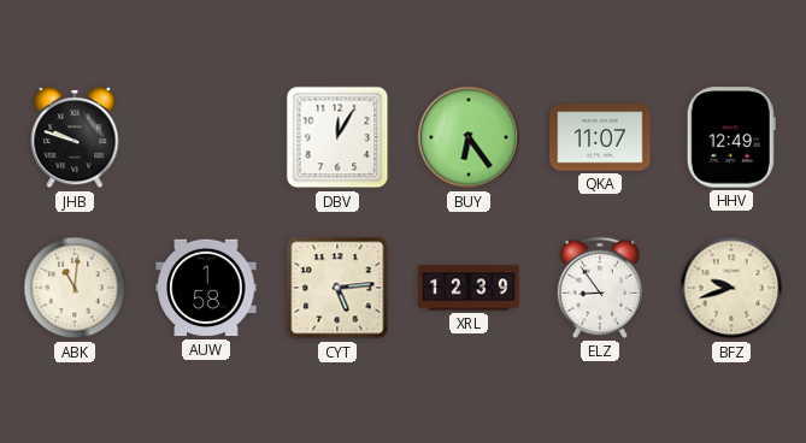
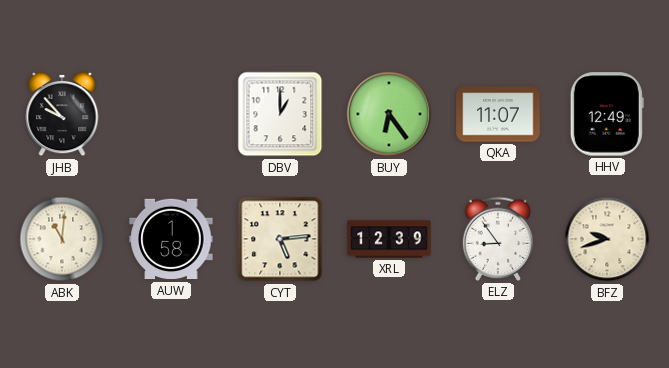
JHB: 9:48 -> 9:53 (62, 114)
DBV: 12:05 -> 1:00 (280, 114)
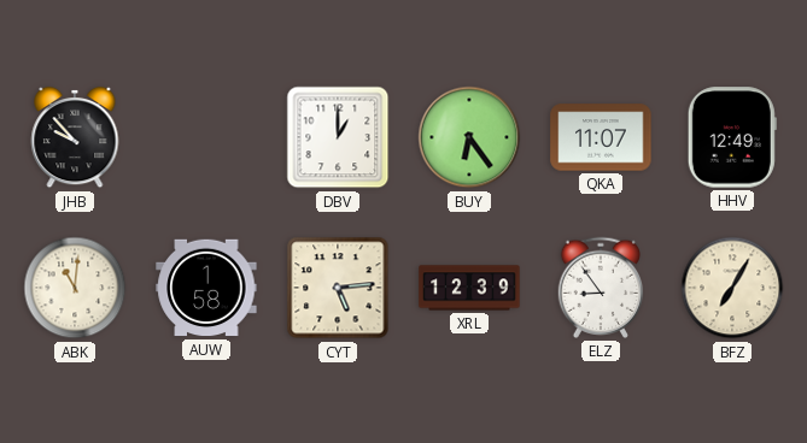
BFZ: 9:42 -> 7:05 (732, 288)
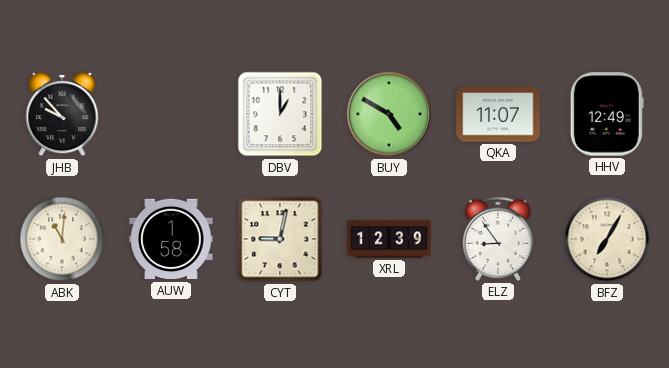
BUY: 6:24 -> 4:50 (389, 114)
CYT: 5:14 -> 9:02 (280, 239)
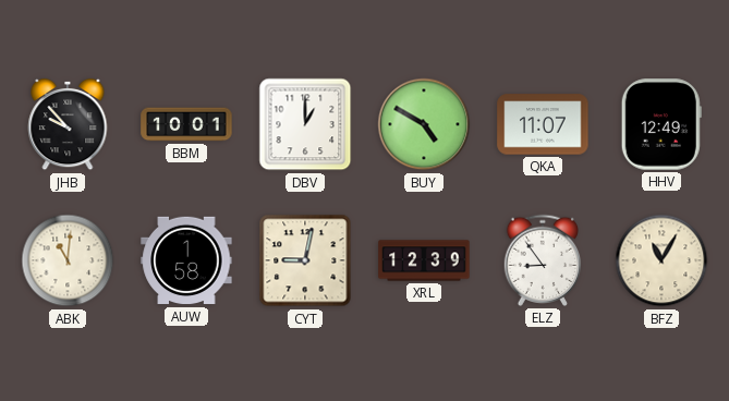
BBM: none -> 10:01 (186, 124)
BFZ: 7:05 -> 11:05 (661, 260)
